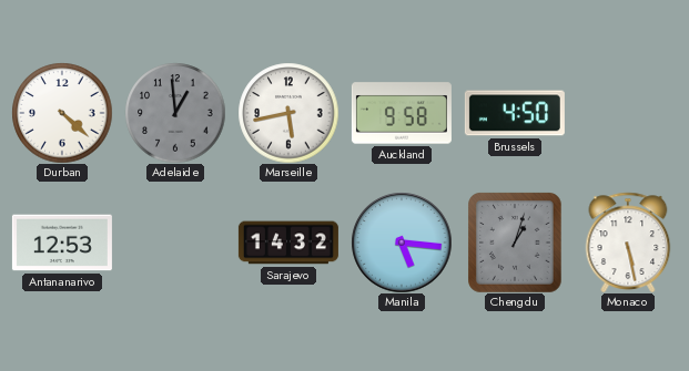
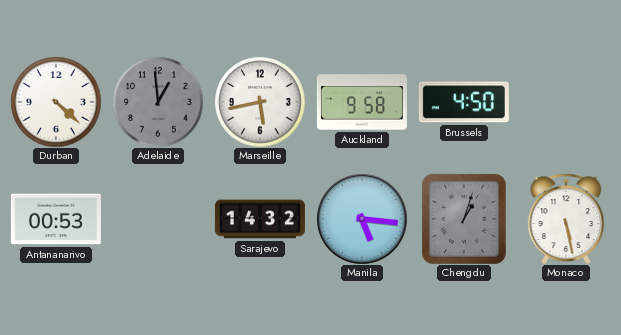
Antananarivo: 12:53 -> 00:53 (56, 219)
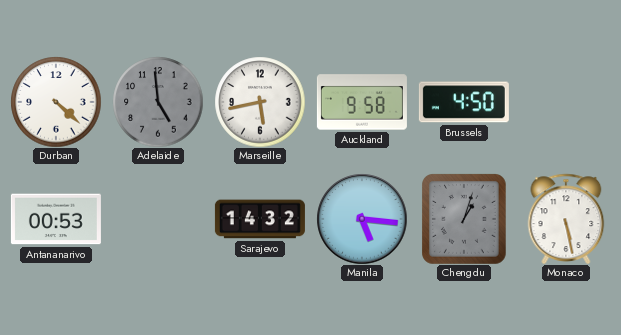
Adelaide: 12:59 -> 4:59 (158, 102)
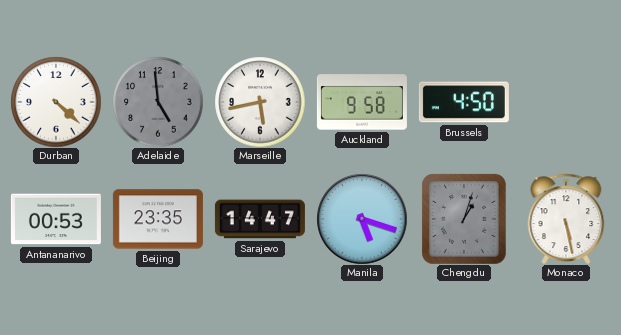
Beijing: none -> 23:35 (158, 219)
Sarajevo: 14:32 -> 14:47 (260, 219)
Manila: 5:16 -> 5:18 (362, 219)
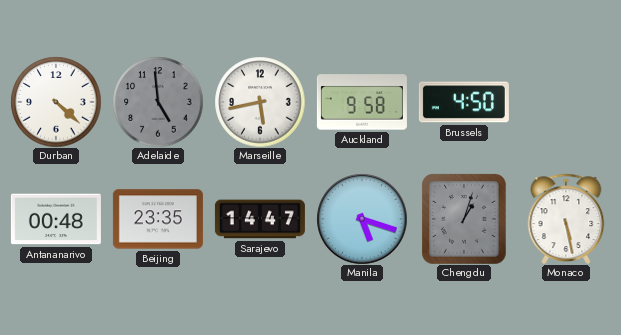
Antananarivo: 00:53 -> 00:48 (56, 219)
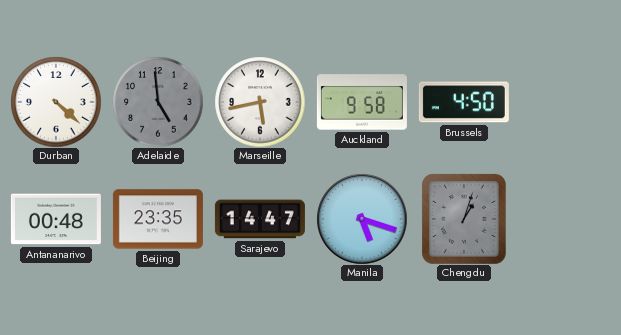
Monaco: 5:28 -> none (566, 218)
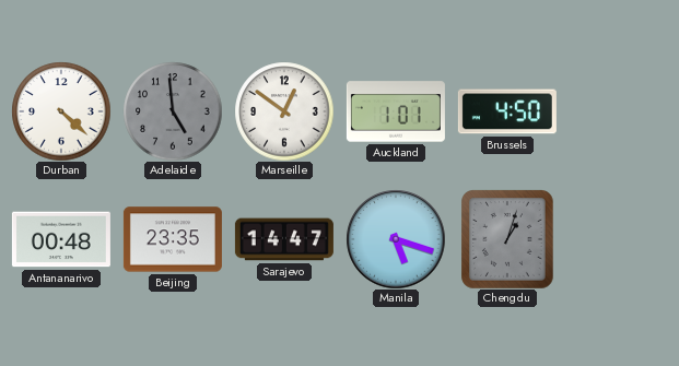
Marseille: 5:43 -> 12:51 (284, 111)
Auckland: 9:58 -> 1:01 (396, 111)
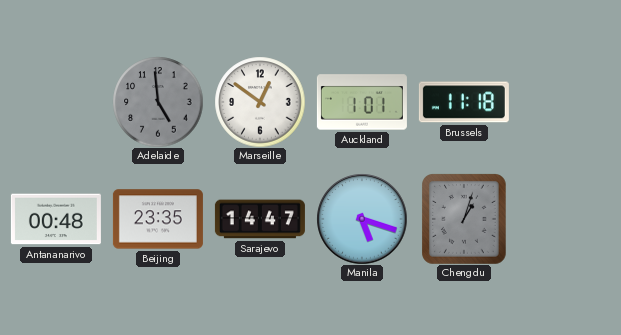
Durban: 4:22 -> none (61, 111)
Brussels: 4:50 -> 11:18 (464, 102)
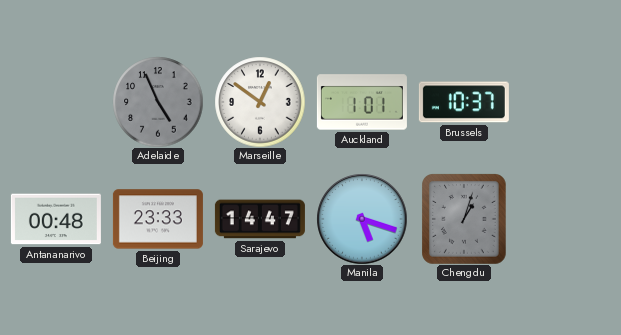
Adelaide: 4:59 -> 4:56 (158, 102)
Brussels: 11:18 -> 10:37 (464, 102)
Beijing: 23:35 -> 23:33 (158, 219)
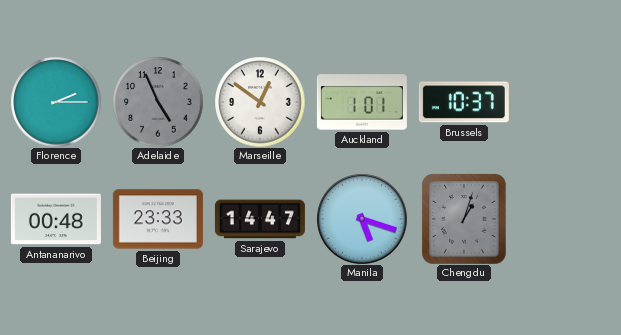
Florence: none -> 2:15 (56, 102)
